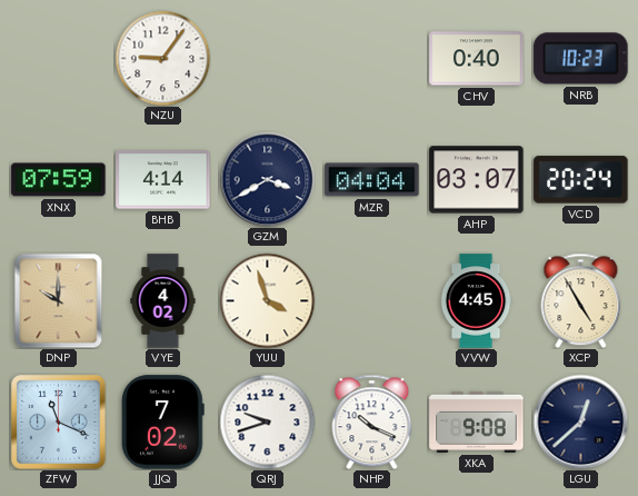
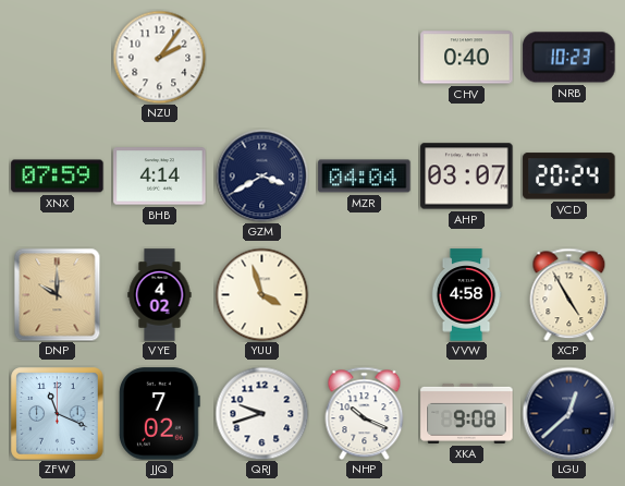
NZU: 9:06 -> 2:06 (159, 57)
VVW: 4:45 -> 4:58 (466, 295)
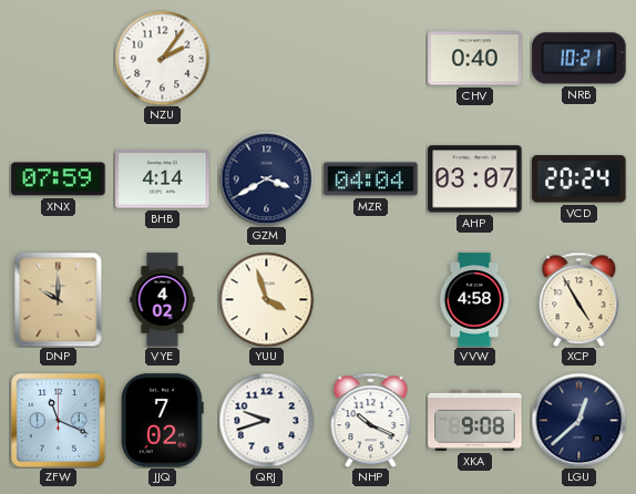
NRB: 10:23 -> 10:21 (579, 59)
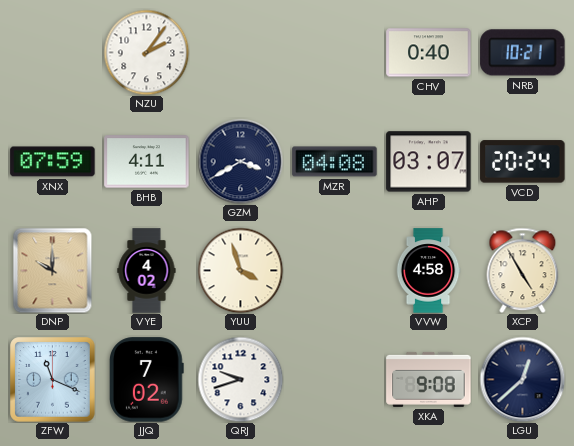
BHB: 4:14 -> 4:11 (147, 162)
MZR: 04:04 -> 04:08 (335, 162)
NHP: 10:19 -> none (371, 420)
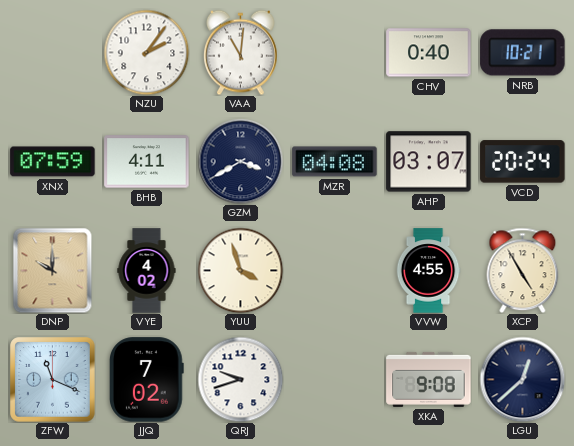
VAA: none -> 11:01 (241, 52)
VVW: 4:58 -> 4:55 (428, 271)
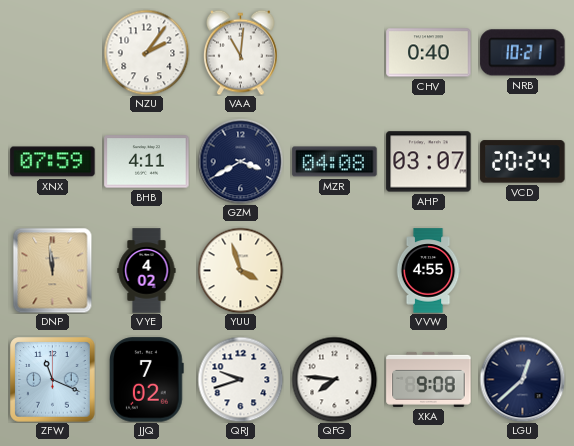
DNP: 10:00 -> 11:59 (53, 270)
XCP: 4:55 -> none (523, 270)
QFG: none -> 7:46 (334, 379)
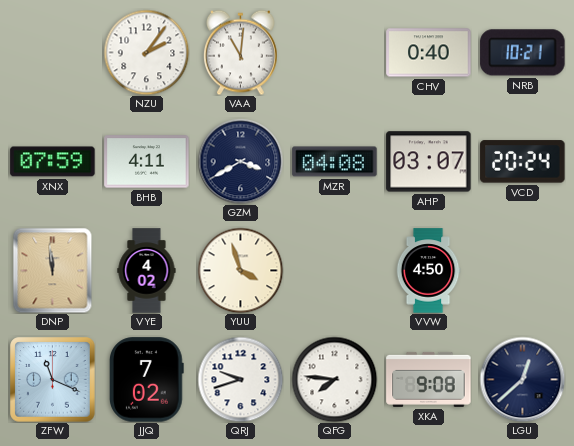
VVW: 4:55 -> 4:50 (428, 271)
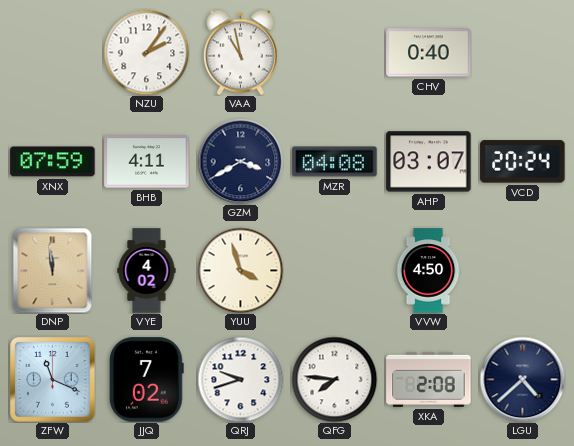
VAA: 11:01 -> 10:58 (241, 52)
NRB: 10:21 -> none (523, 53)
XKA: 9:08 -> 2:08 (429, 379)
LGU: 12:38 -> 4:38 (522, 379)
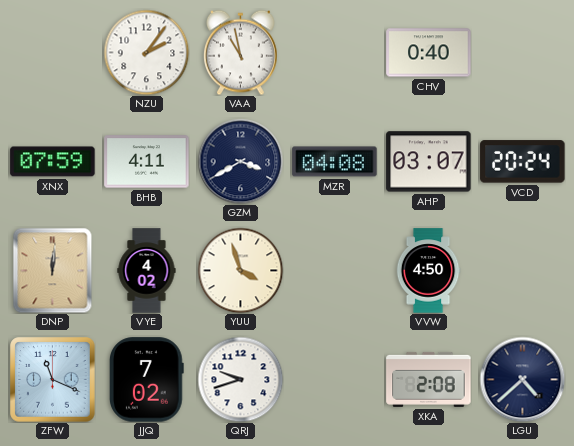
DNP: 11:59 -> 12:01 (53, 270)
QFG: 7:46 -> none (334, 379)
